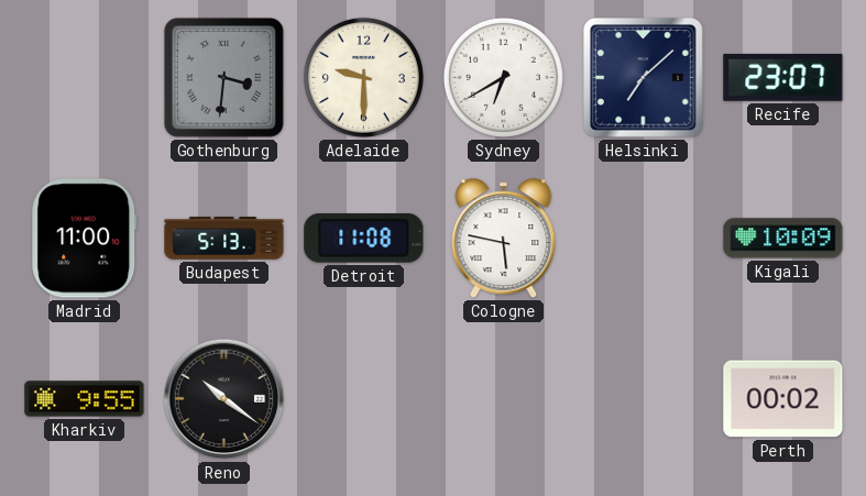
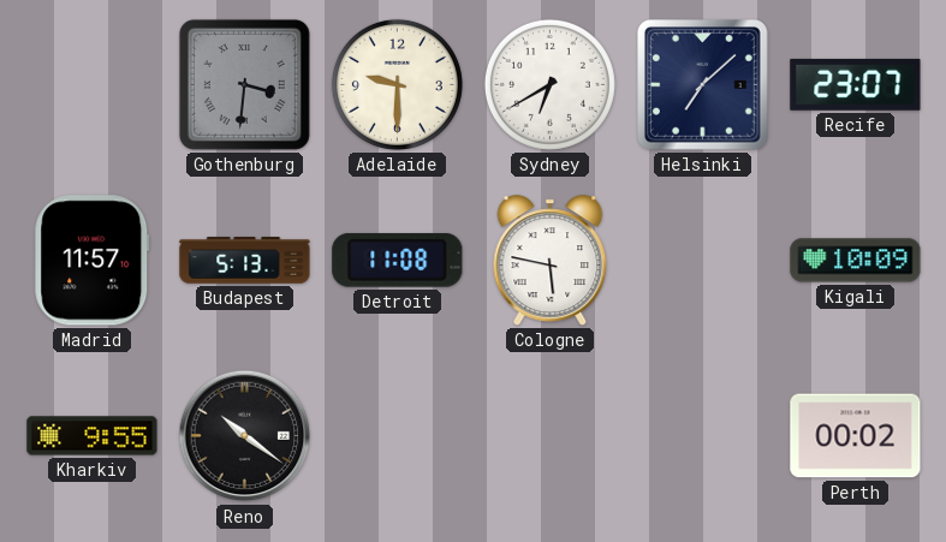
Madrid: 11:00 -> 11:57 (93, 261)
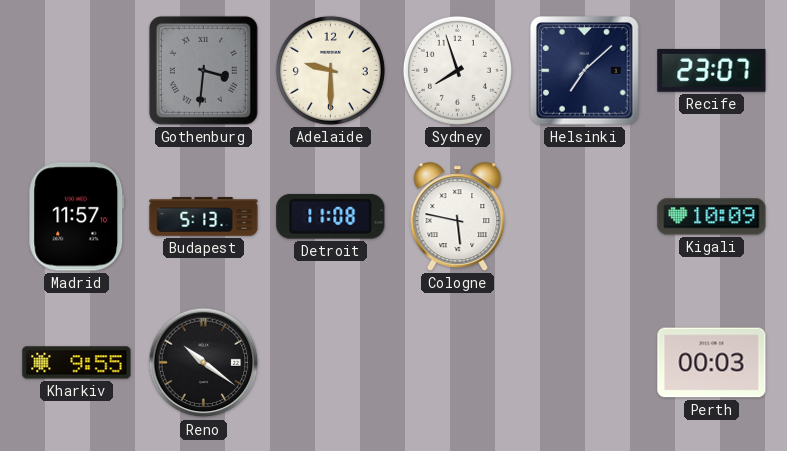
Sydney: 6:40 -> 7:57 (457, 70)
Perth: 00:02 -> 00:03 (712, 363)
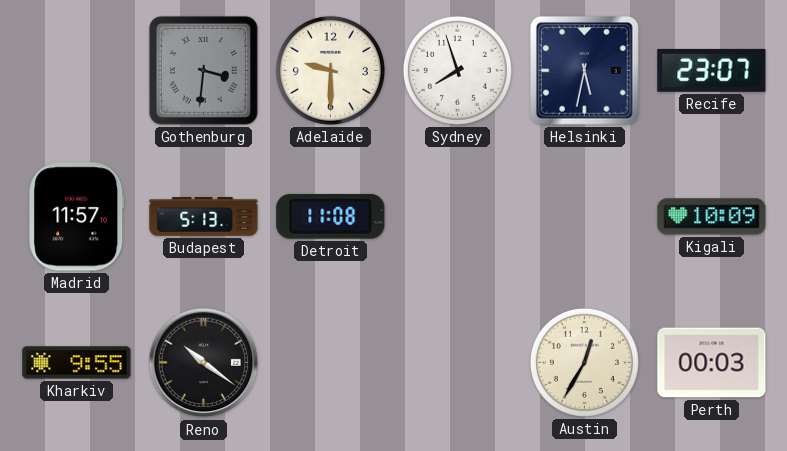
Helsinki: 7:08 -> 5:32 (585, 71)
Cologne: 5:47 -> none (458, 217)
Austin: none -> 12:35 (584, 362)
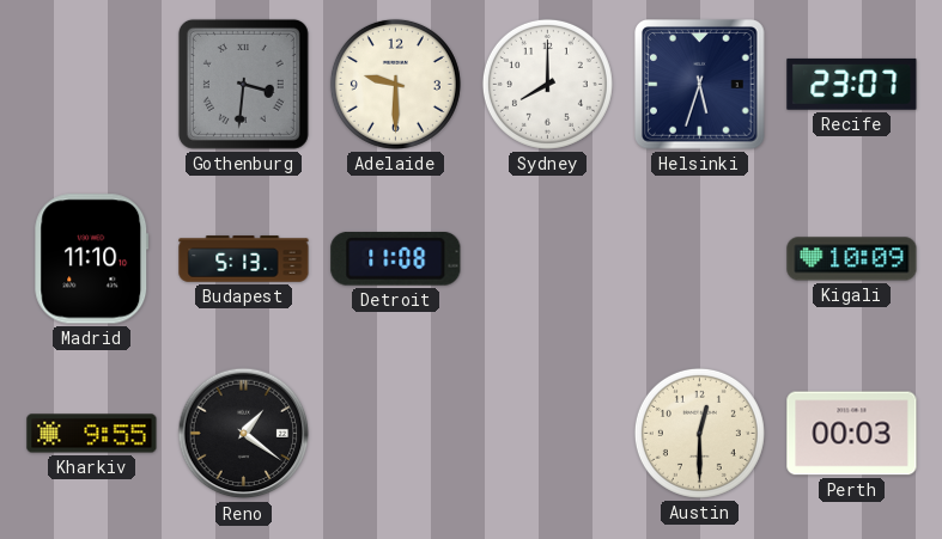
Sydney: 7:57 -> 8:00 (547, 84)
Helsinki: 5:32 -> 5:33 (700, 85)
Madrid: 11:57 -> 11:10 (92, 259)
Reno: 10:21 -> 1:21 (244, 434)
Austin: 12:35 -> 12:30 (699, 433)
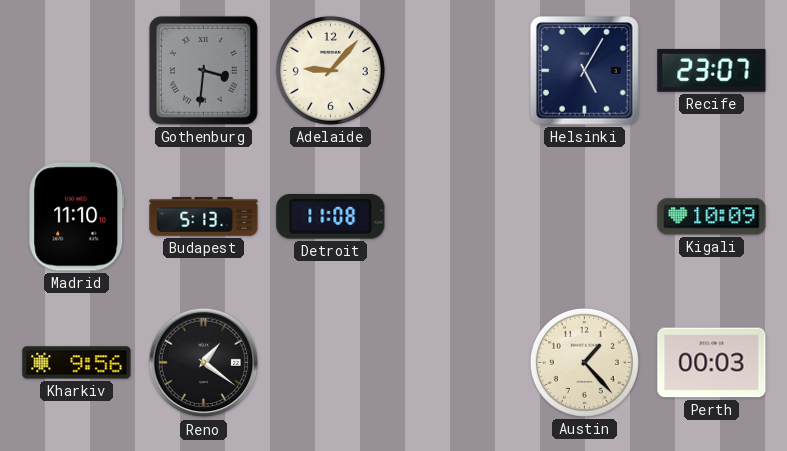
Adelaide: 9:30 -> 9:07 (330, 70)
Sydney: 8:00 -> none (547, 84)
Helsinki: 5:33 -> 5:05 (585, 71)
Kharkiv: 9:55 -> 9:56 (77, 363)
Austin: 12:30 -> 1:23 (584, 362)
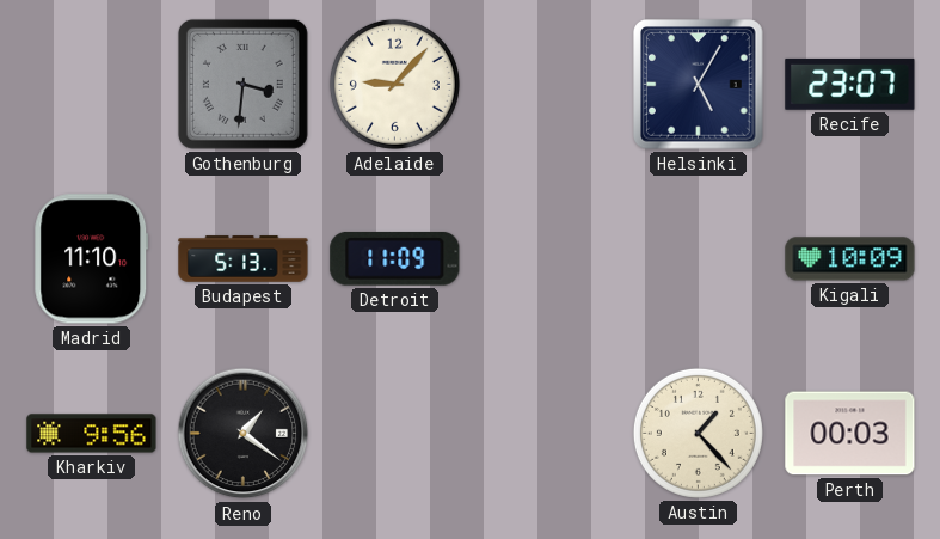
Detroit: 11:08 -> 11:09 (395, 258)
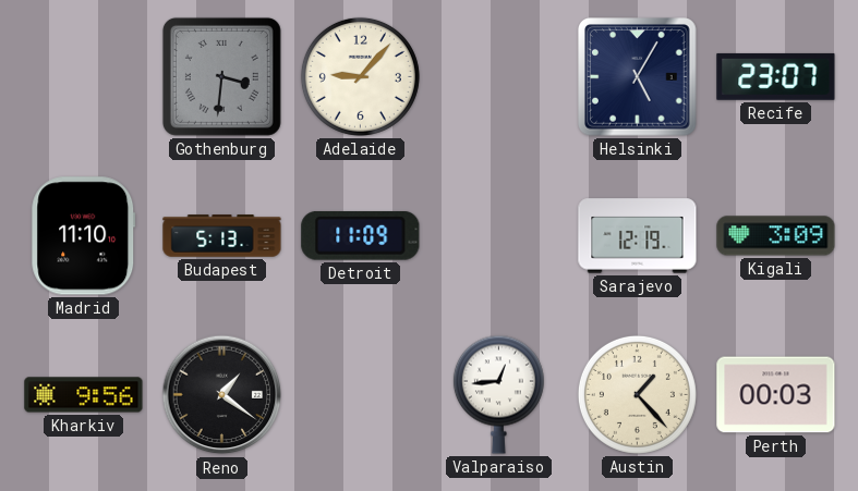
Sarajevo: none -> 12:19 (638, 236)
Kigali: 10:09 -> 3:09 (776, 236)
Valparaiso: none -> 12:44 (498, 394)
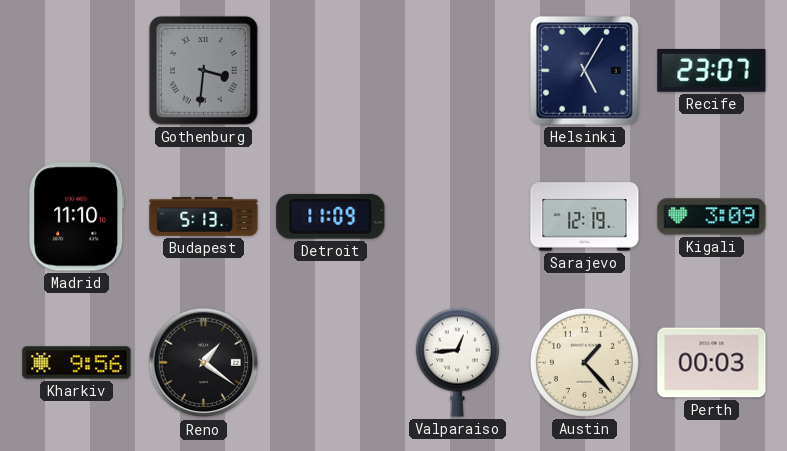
Adelaide: 9:07 -> none (360, 76)
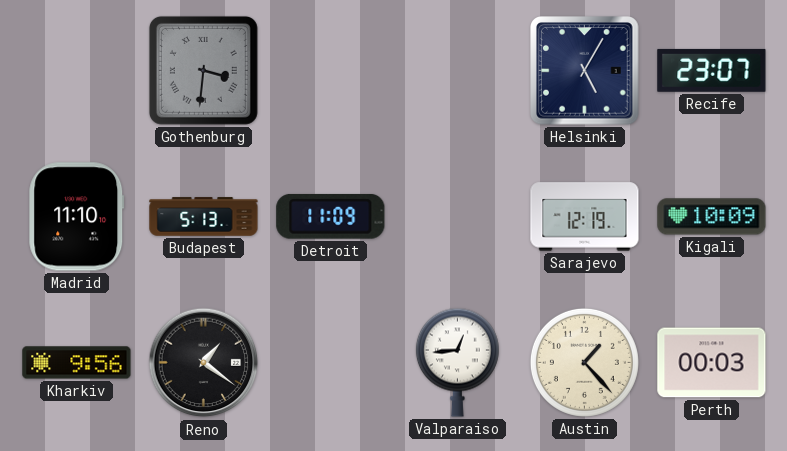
Kigali: 3:09 -> 10:09 (712, 217)
